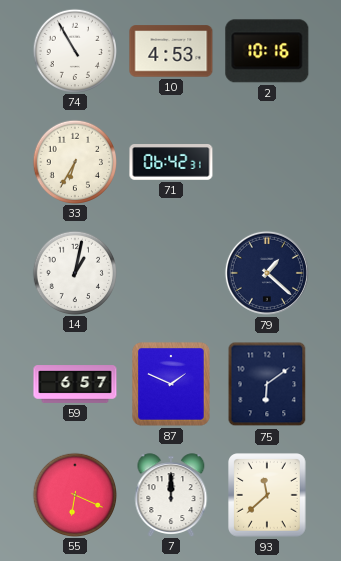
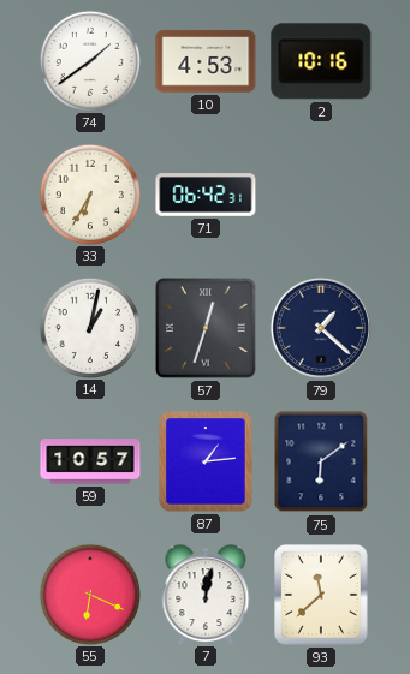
74: 10:55 -> 1:39 (89, 60)
57: none -> 12:33 (207, 329)
59: 6:57 -> 10:57 (90, 461)
87: 1:49 -> 1:14 (207, 461)
7: 12:00 -> 12:02 (206, 595)
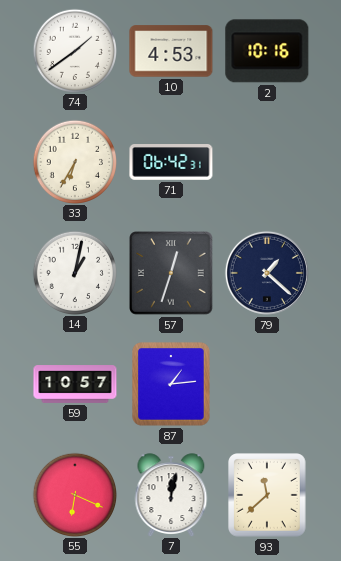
75: 6:09 -> none (321, 461)
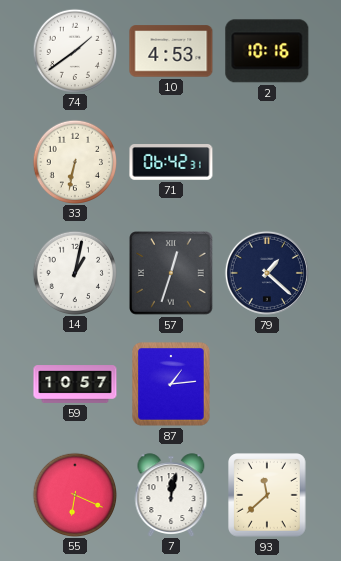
33: 6:35 -> 6:32 (74, 161)
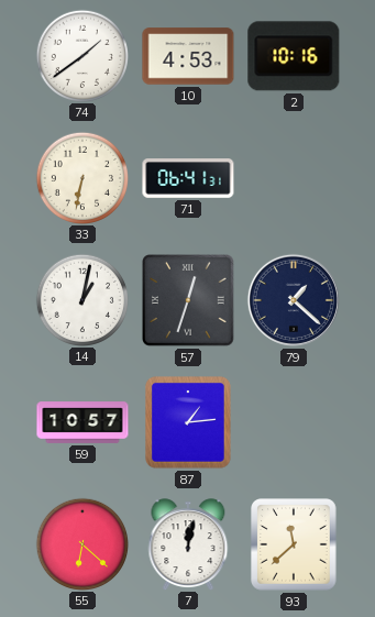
71: 06:42 -> 06:41 (188, 178)
55: 6:19 -> 6:22 (81, 543)
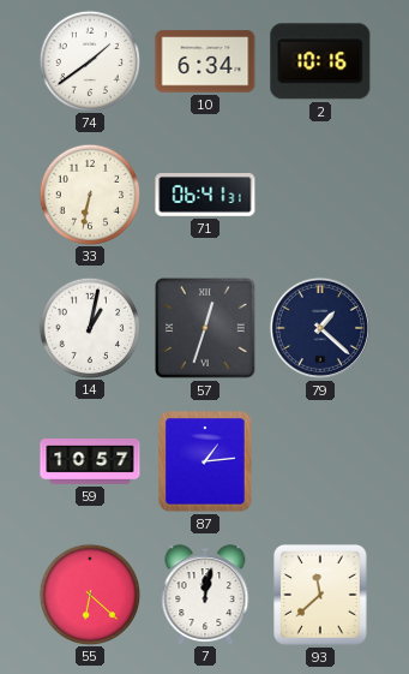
10: 4:53 -> 6:34 (205, 61)
